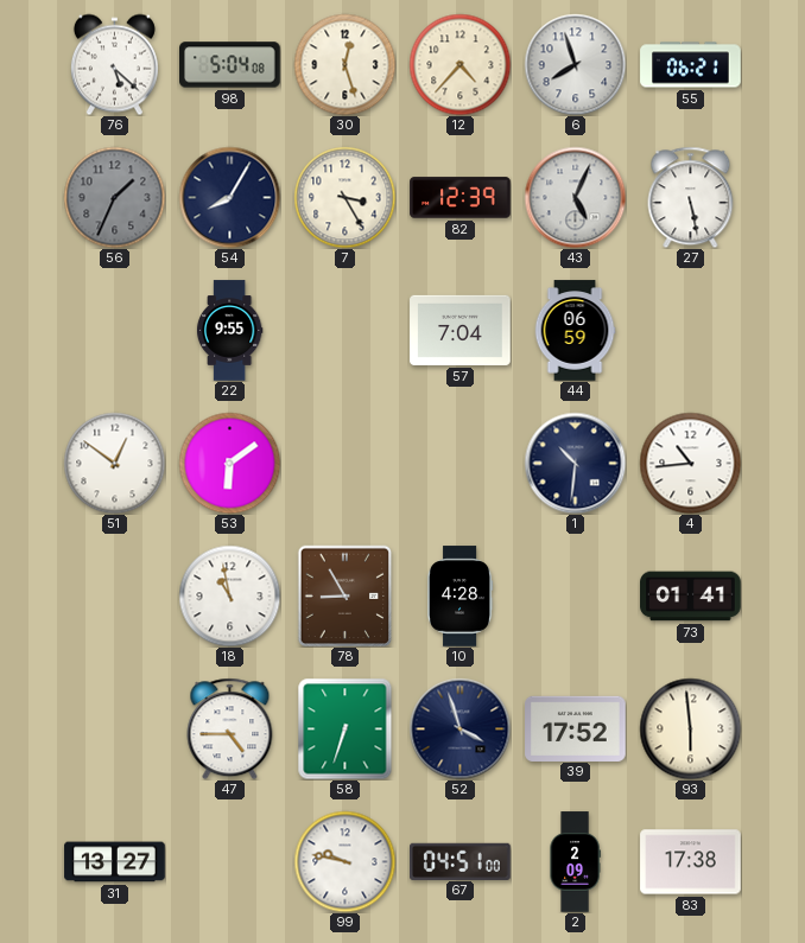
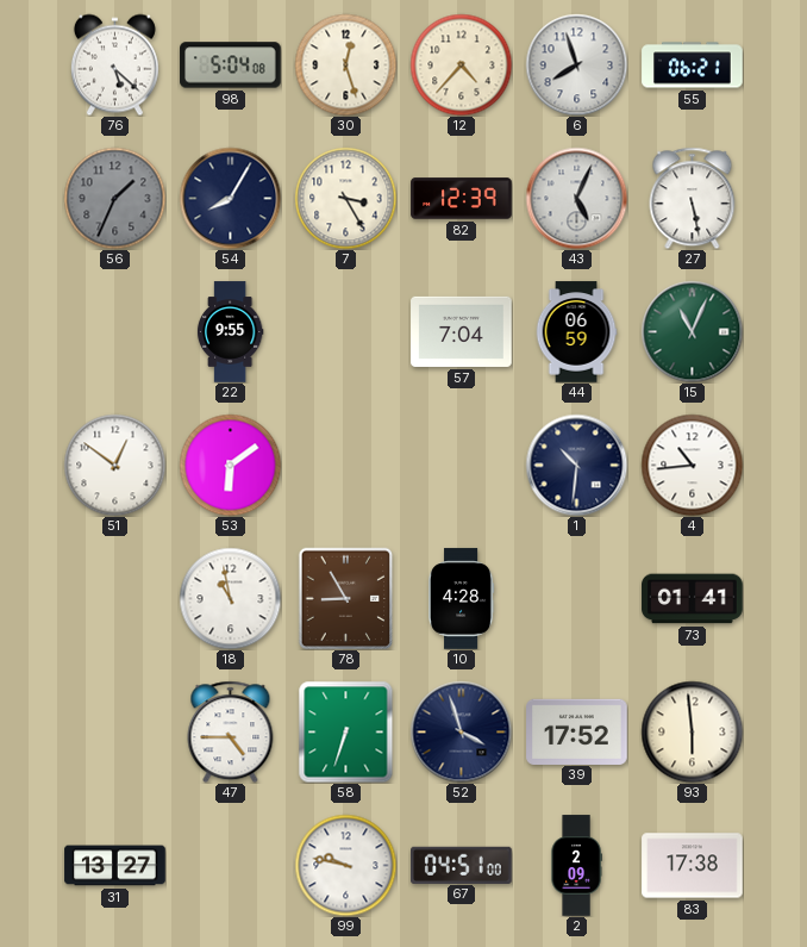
15: none -> 11:04 (692, 331)
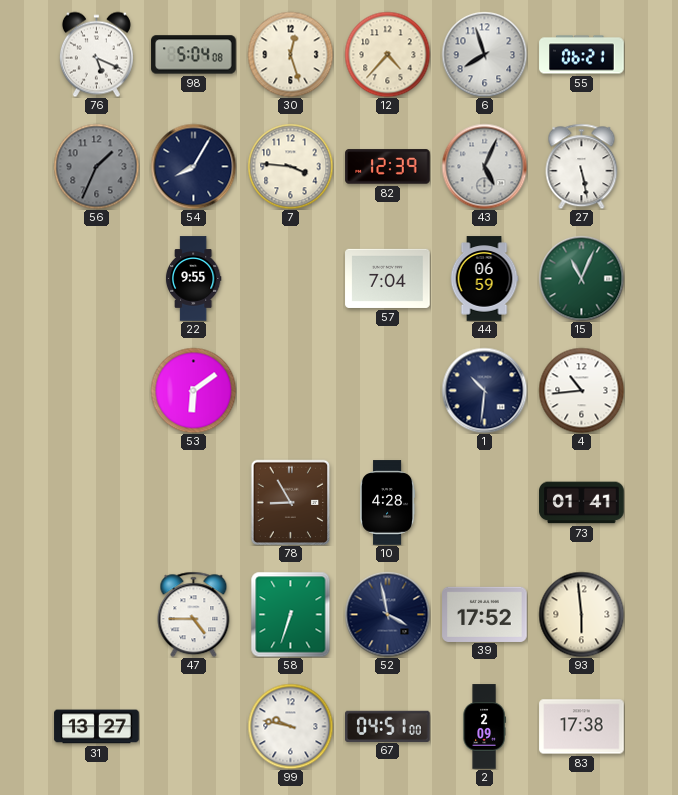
76: 5:22 -> 5:19 (96, 54)
7: 3:25 -> 3:46 (290, 166)
51: 12:51 -> none (114, 465)
18: 10:58 -> none (230, 598)
52: 3:57 -> 3:58 (387, 614)
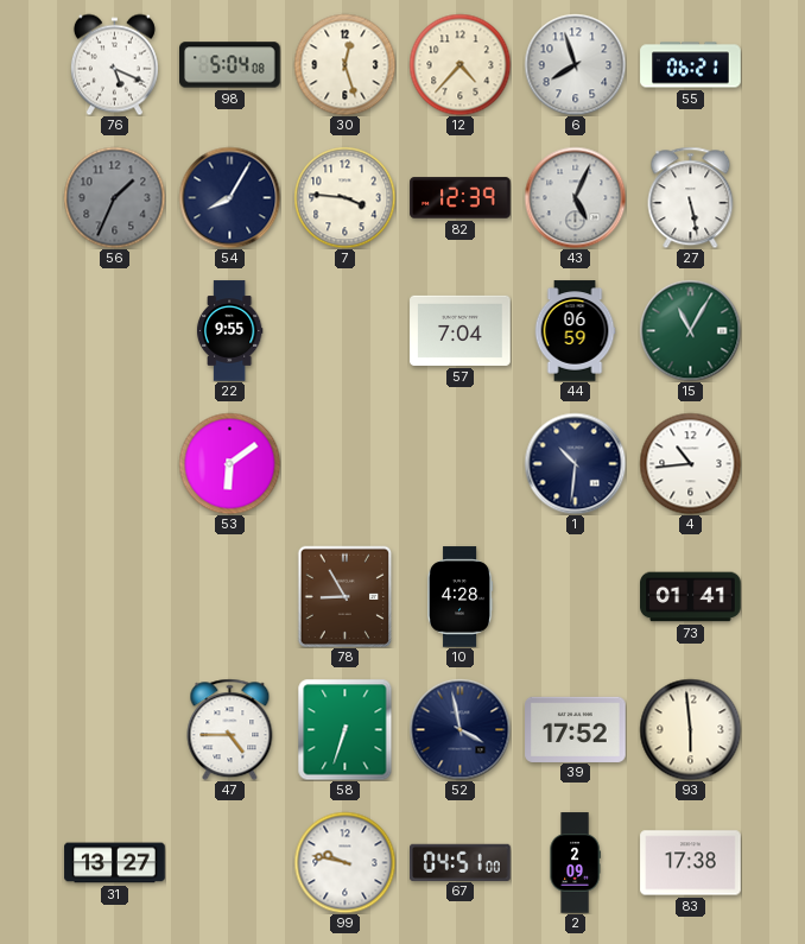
15: 11:04 -> 11:05 (690, 330)
